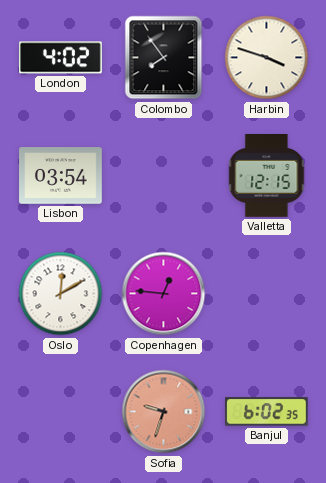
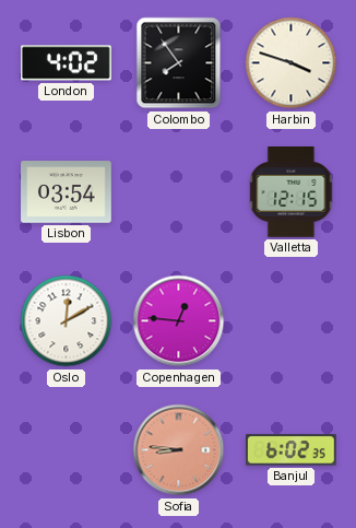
Sofia: 9:33 -> 8:46 (179, 450)
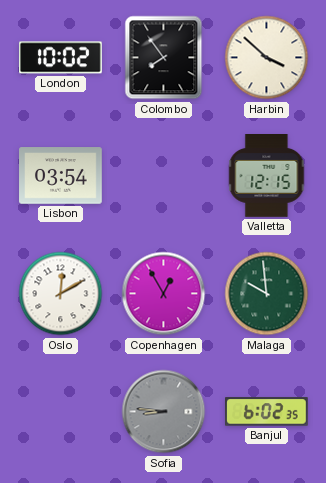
London: 4:02 -> 10:02 (61, 58)
Harbin: 3:48 -> 3:52 (267, 58)
Copenhagen: 12:46 -> 12:55 (164, 294)
Malaga: none -> 9:59 (267, 294)
Sofia dial: salmon -> grey (164, 412)
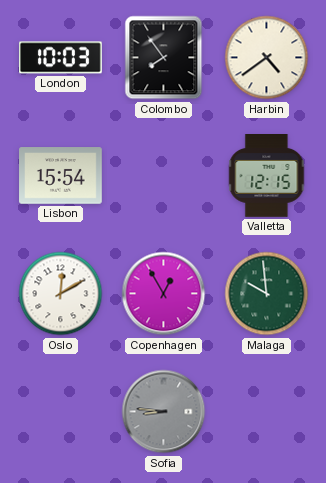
London: 10:02 -> 10:03 (61, 58)
Harbin: 3:52 -> 4:39 (267, 58)
Lisbon: 03:54 -> 15:54 (61, 176)
Banjul: 6:02 -> none (267, 412)
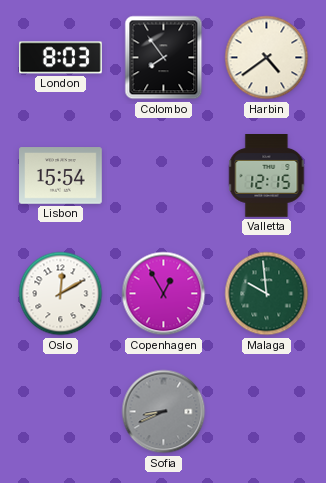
London: 10:03 -> 8:03 (61, 58)
Sofia: 8:46 -> 8:41 (164, 412)
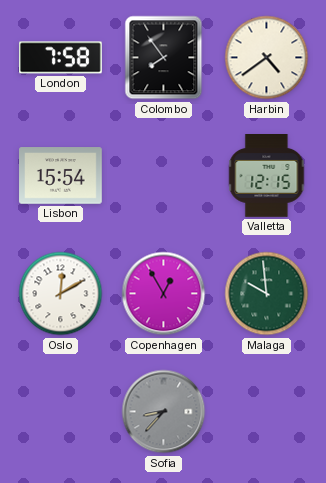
London: 8:03 -> 7:58 (61, 58)
Sofia: 8:41 -> 8:37 (164, 412)
